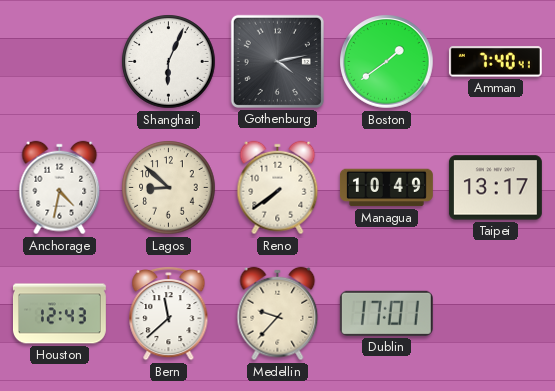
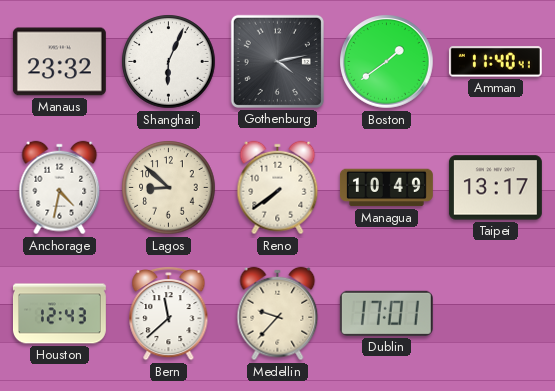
Manaus: none -> 23:32 (59, 62)
Amman: 7:40 -> 11:40 (495, 62)
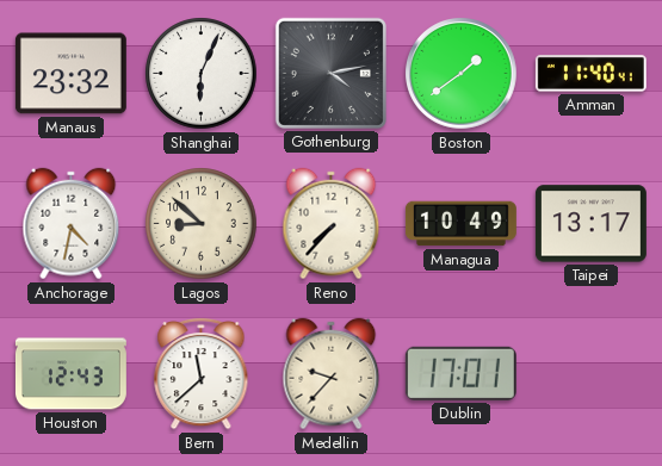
Reno: 7:39 -> 7:37 (332, 224)
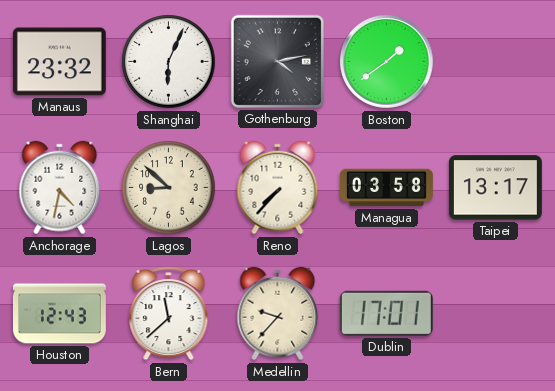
Amman: 11:40 -> none (590, 74)
Managua: 10:49 -> 03:58 (386, 188)
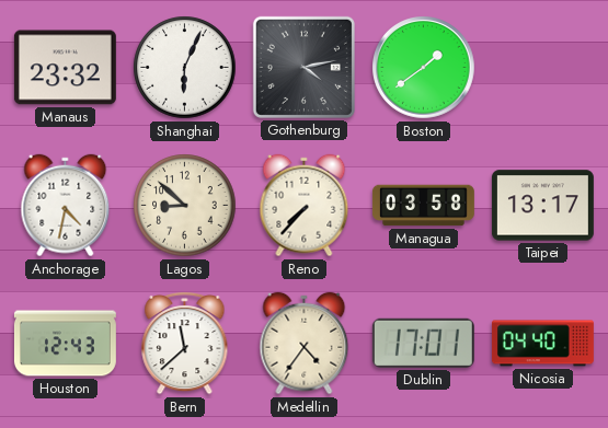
Medellin: 9:37 -> 4:36 (305, 344)
Nicosia: none -> 04:40 (542, 344)
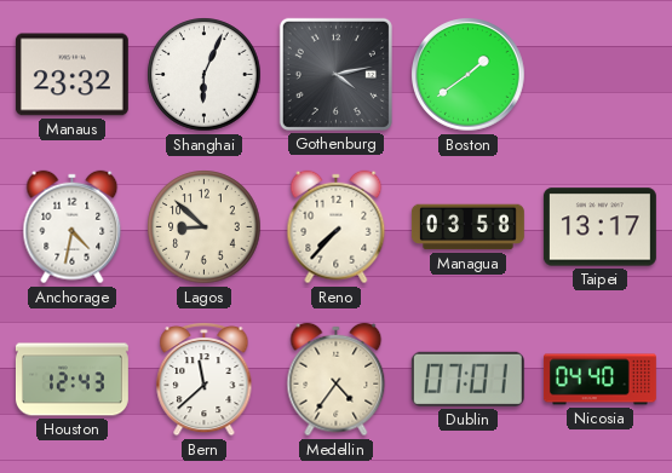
Dublin: 17:01 -> 07:01 (467, 379)
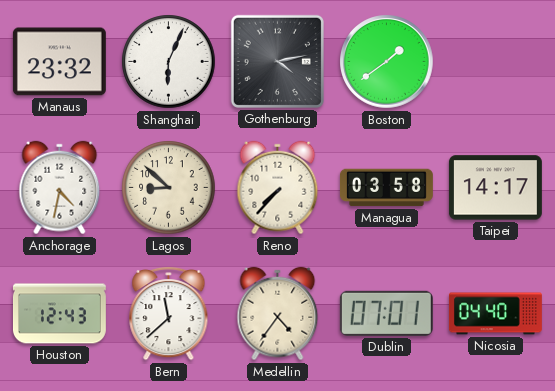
Taipei: 13:17 -> 14:17 (495, 188)
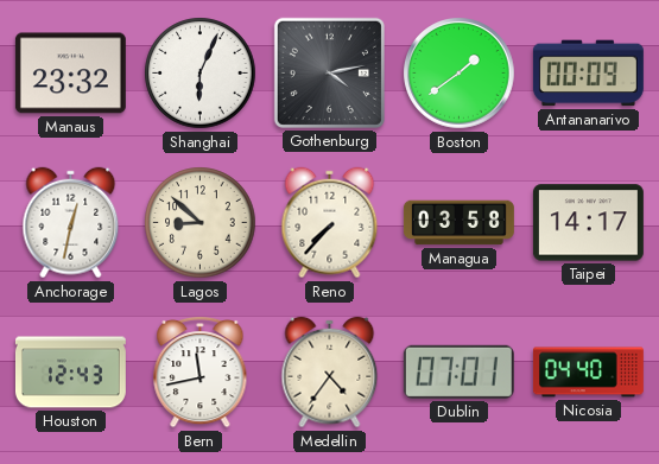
Antananarivo: none -> 00:09 (588, 74)
Anchorage: 4:32 -> 12:32 (71, 223)
Bern: 11:38 -> 11:43 (201, 371)
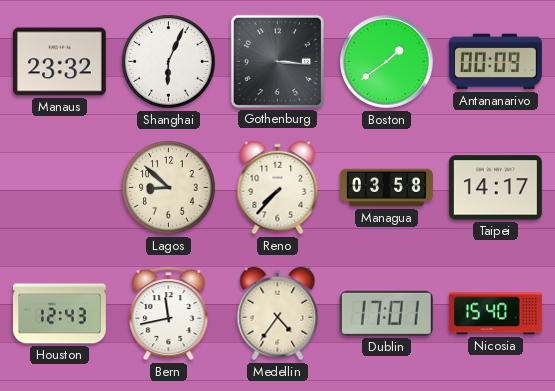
Gothenburg: 4:13 -> 3:16 (277, 61)
Anchorage: 12:32 -> none (71, 223)
Dublin: 07:01 -> 17:01 (386, 313)
Nicosia: 04:40 -> 15:40 (495, 314)
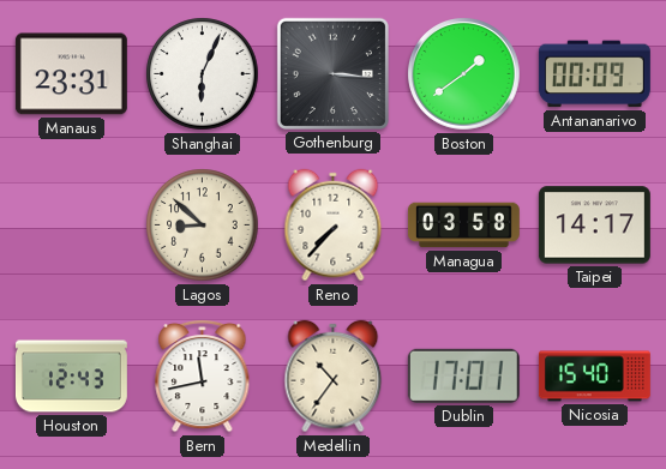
Manaus: 23:32 -> 23:31 (71, 74)
Medellin: 4:36 -> 10:36 (334, 377)
